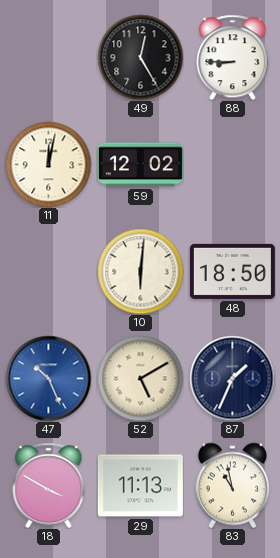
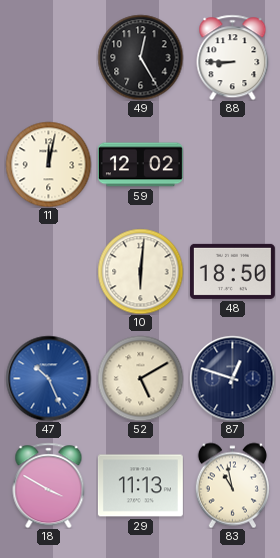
87: 1:34 -> 12:48 (232, 378)
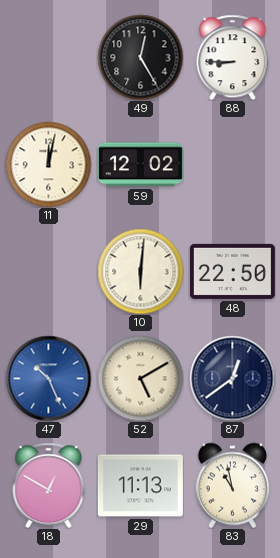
48: 18:50 -> 22:50 (232, 271)
87: 12:48 -> 12:39 (232, 378)
18: 3:50 -> 12:50 (49, 485)
